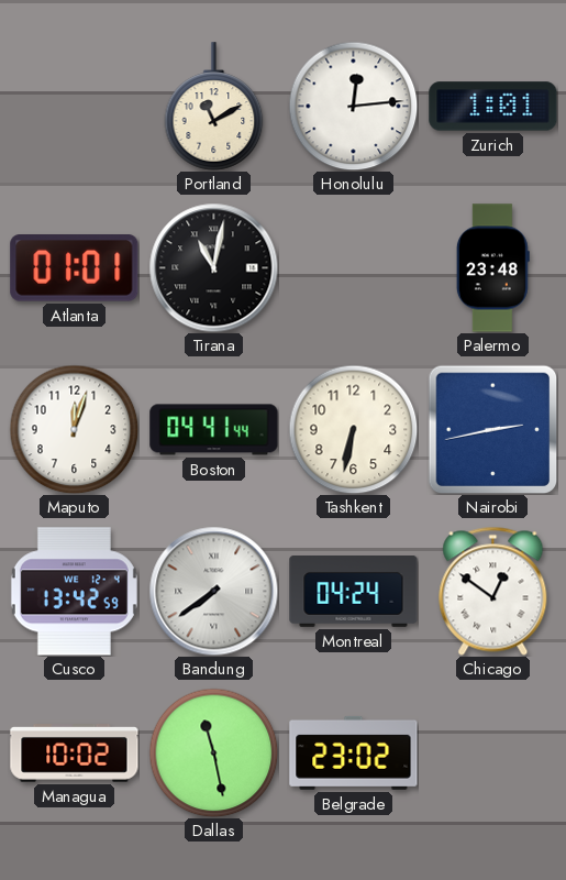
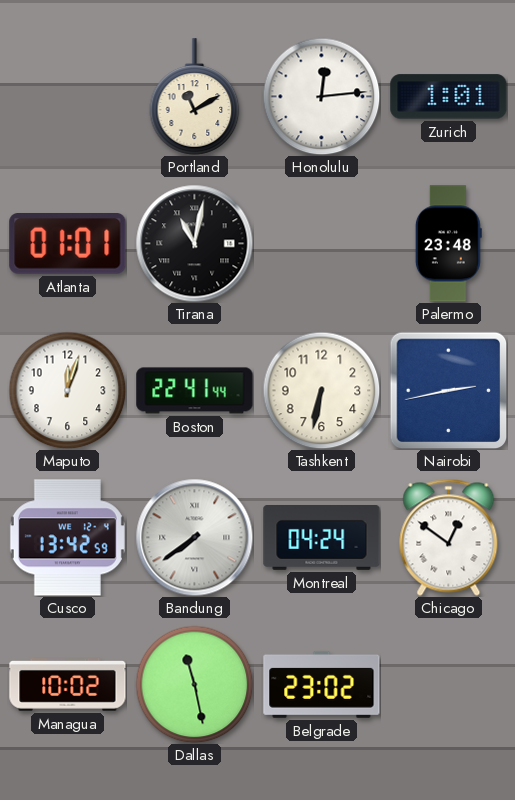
Boston: 04:41 -> 22:41 (195, 391)
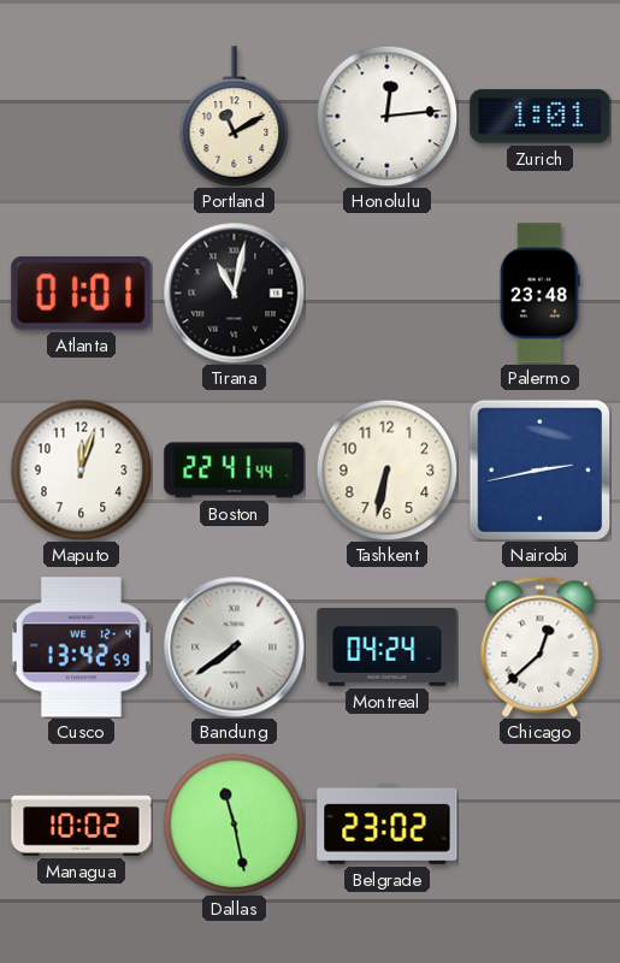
Chicago: 12:51 -> 12:38 (541, 646)
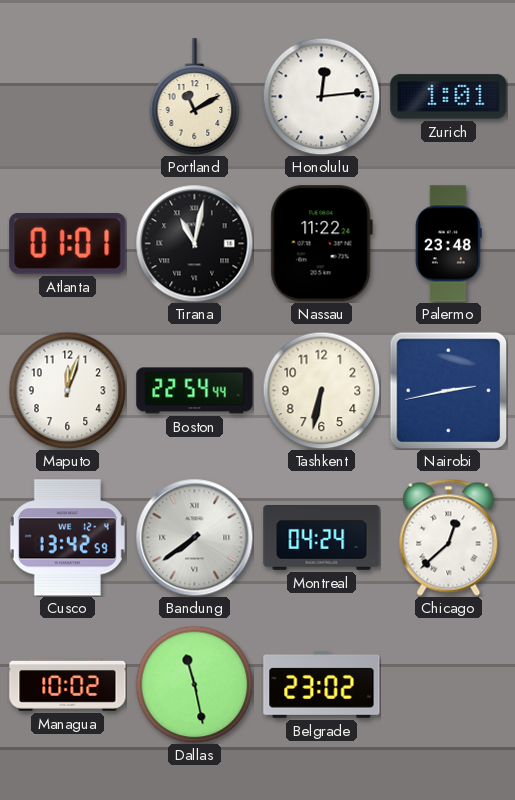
Nassau: none -> 11:22 (321, 244)
Boston: 22:41 -> 22:54 (195, 391)
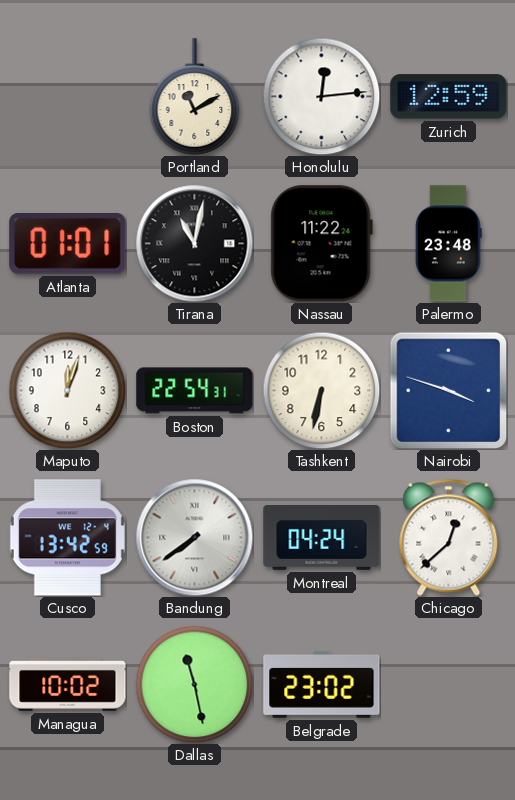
Zurich: 1:01 -> 12:59 (449, 97)
Boston: 22:54:44 -> 22:54:31 (195, 391)
Nairobi: 2:43 -> 3:48 (448, 390)
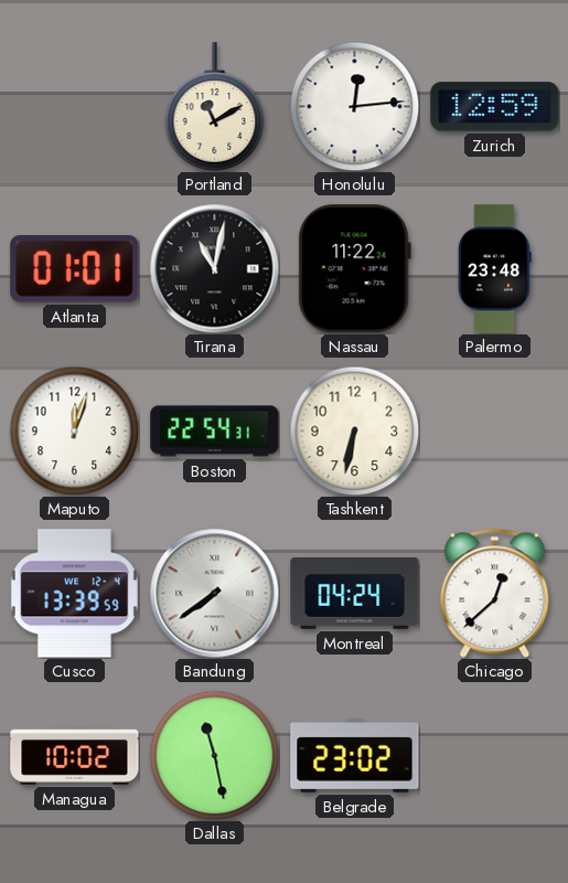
Nairobi: 3:48 -> none (448, 390)
Cusco: 13:42 -> 13:39 (74, 594)
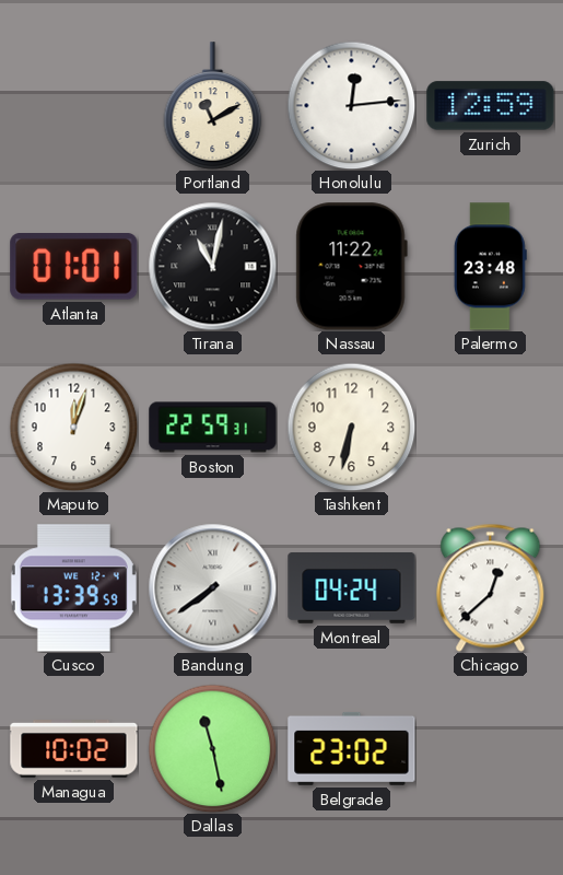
Boston: 22:54 -> 22:59 (213, 428)
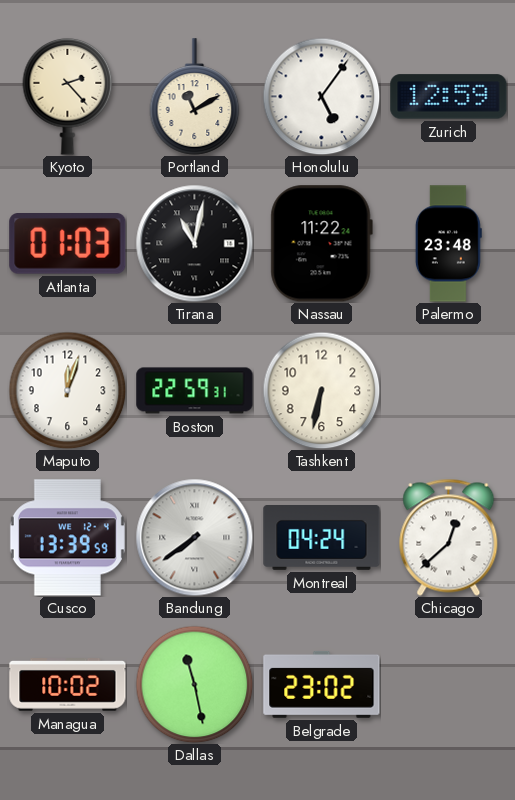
Kyoto: none -> 2:23 (68, 97)
Honolulu: 12:14 -> 5:06 (321, 96)
Atlanta: 01:01 -> 01:03 (68, 244)
